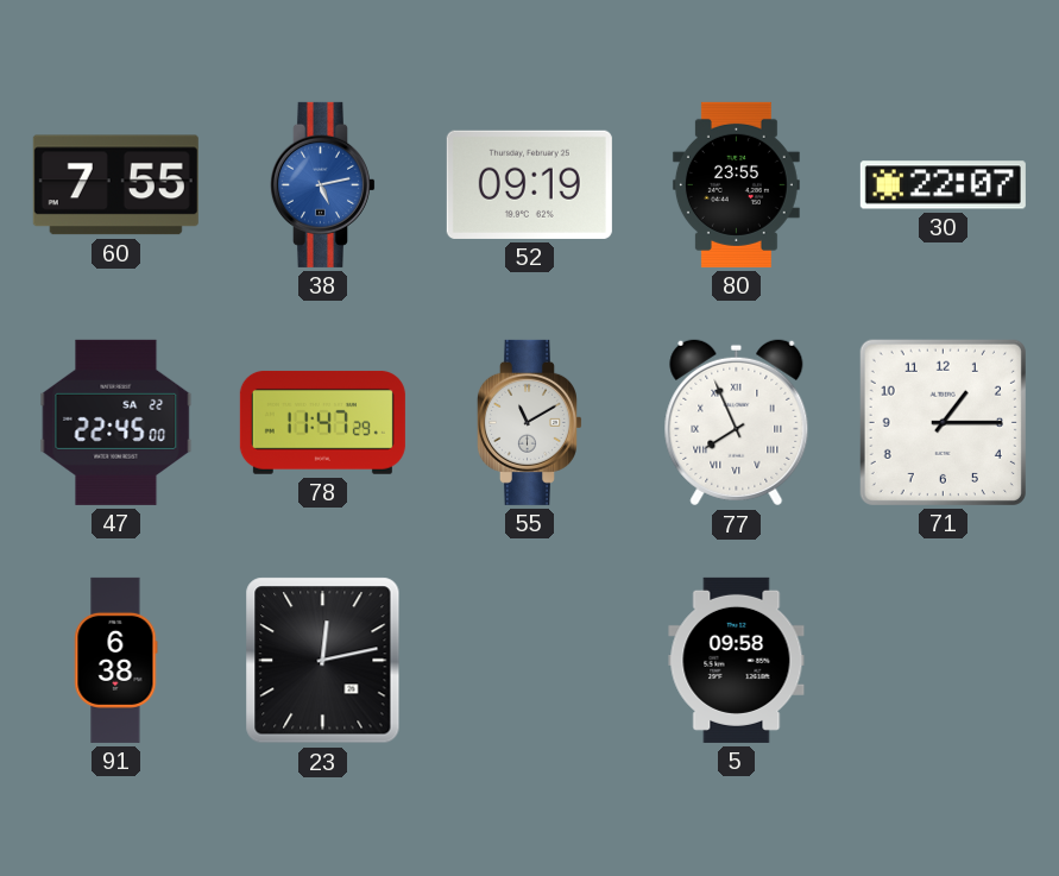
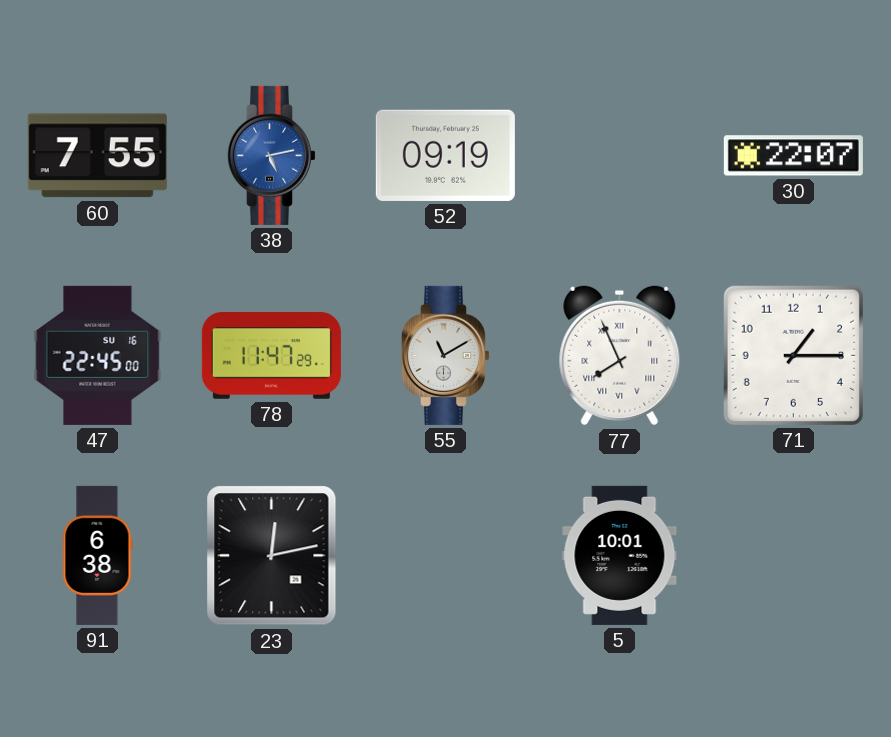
80: 23:55 -> none (736, 184)
47 date: SA 22 -> SU 16 (98, 355)
5: 09:58 -> 10:01 (620, 555)
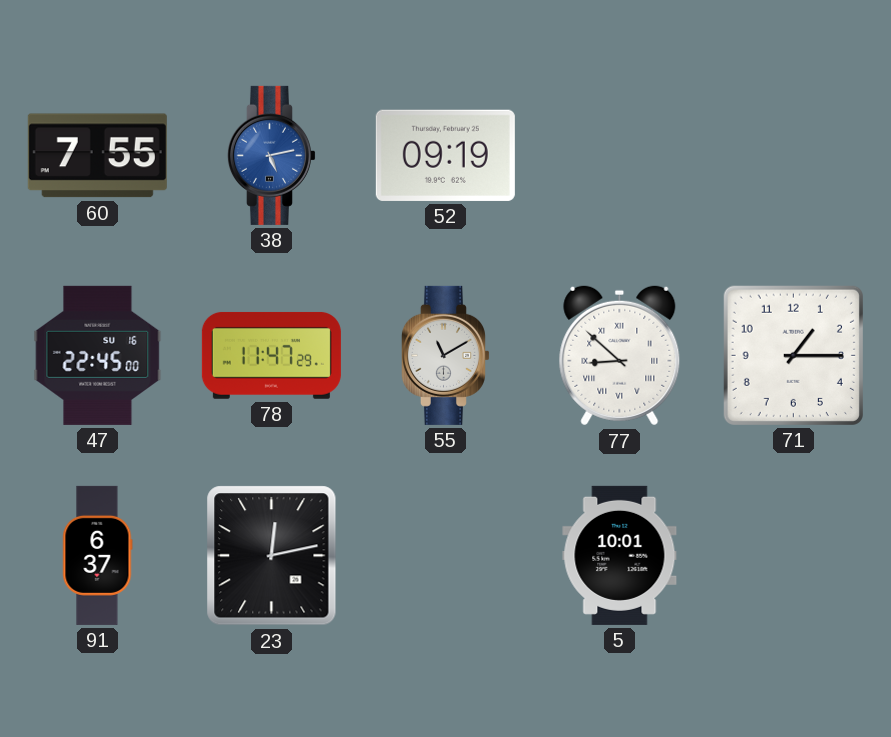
30: 22:07 -> none (793, 156)
77: 7:56 -> 8:52 (620, 356)
91: 6:38 -> 6:37 (98, 555)
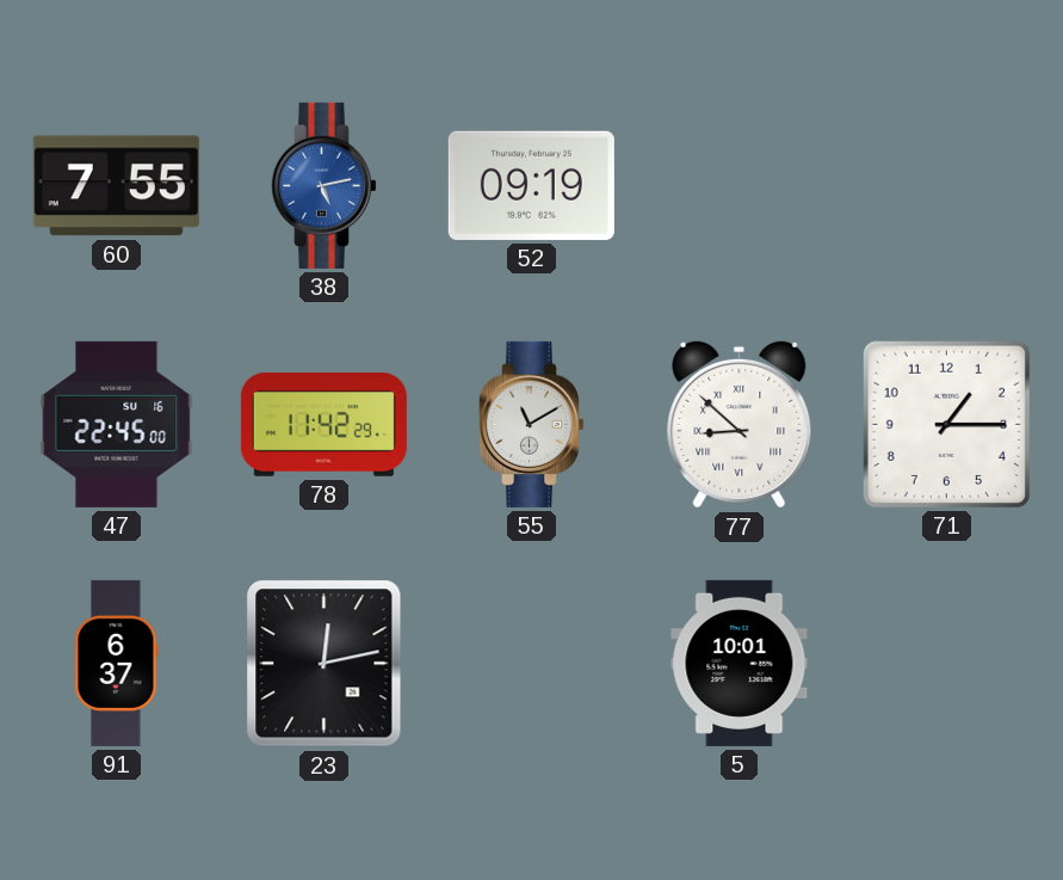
78: 11:47 -> 11:42 (323, 424)
